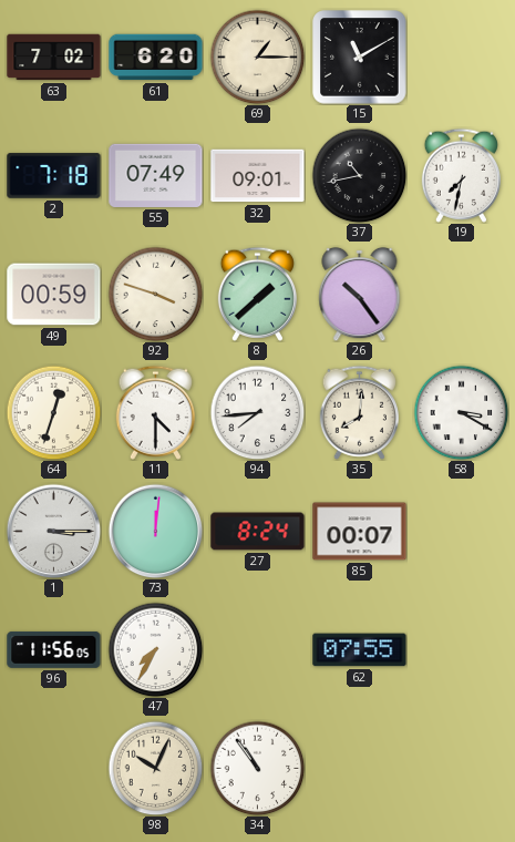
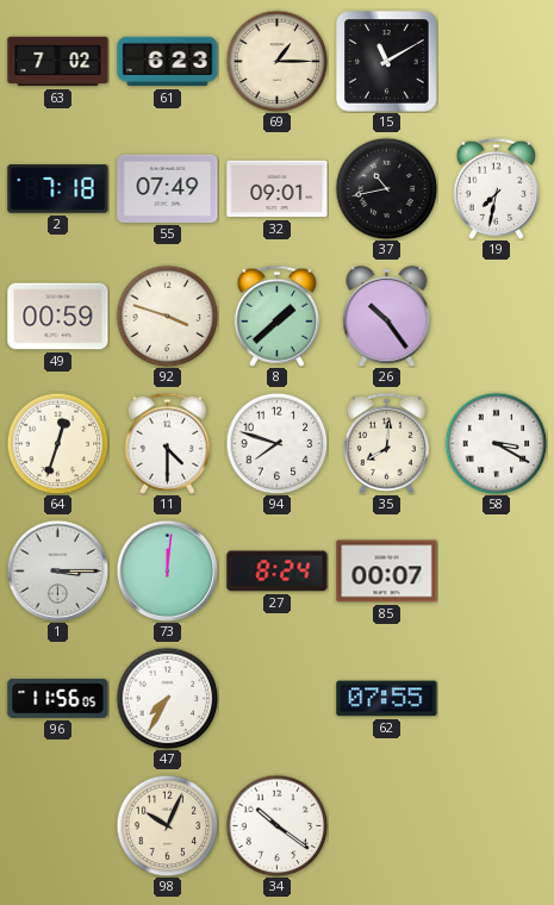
61: 6:20 -> 6:23 (168, 62)
94: 7:44 -> 7:48 (276, 443)
34: 10:54 -> 10:21 (276, 825)
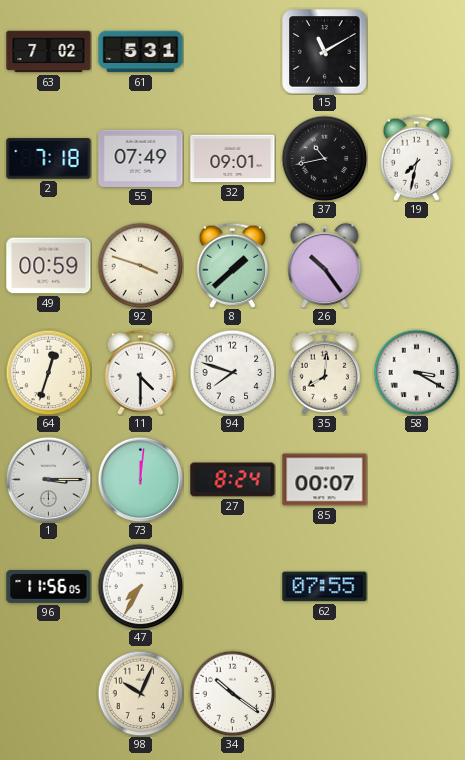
61: 6:23 -> 5:31 (141, 52)
69: 1:15 -> none (276, 61)
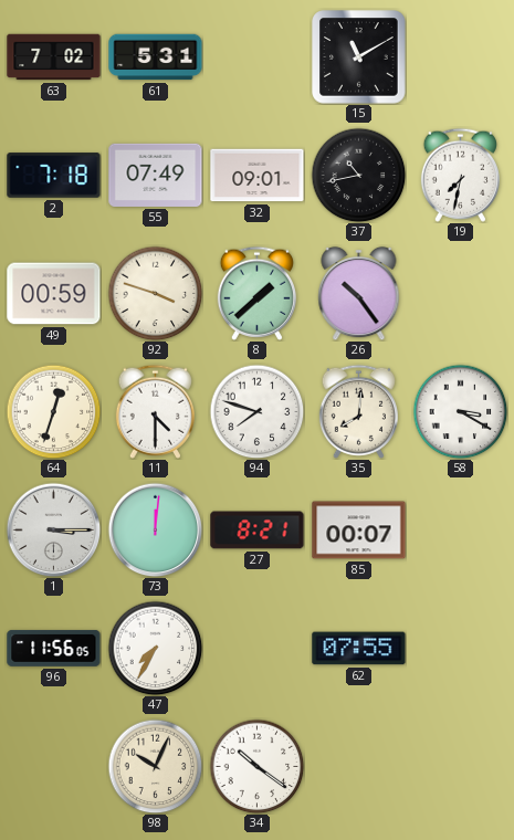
27: 8:24 -> 8:21 (258, 531)
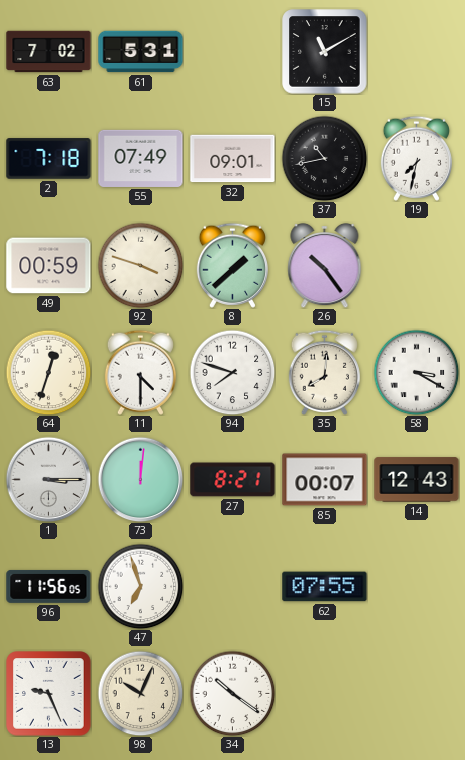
14: none -> 12:43 (417, 480)
47: 7:35 -> 6:57 (140, 586)
13: none -> 9:26 (49, 694)
